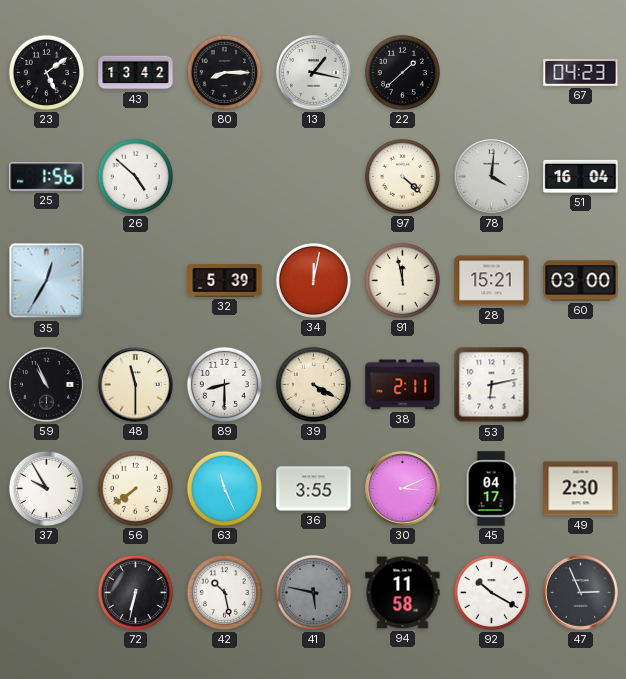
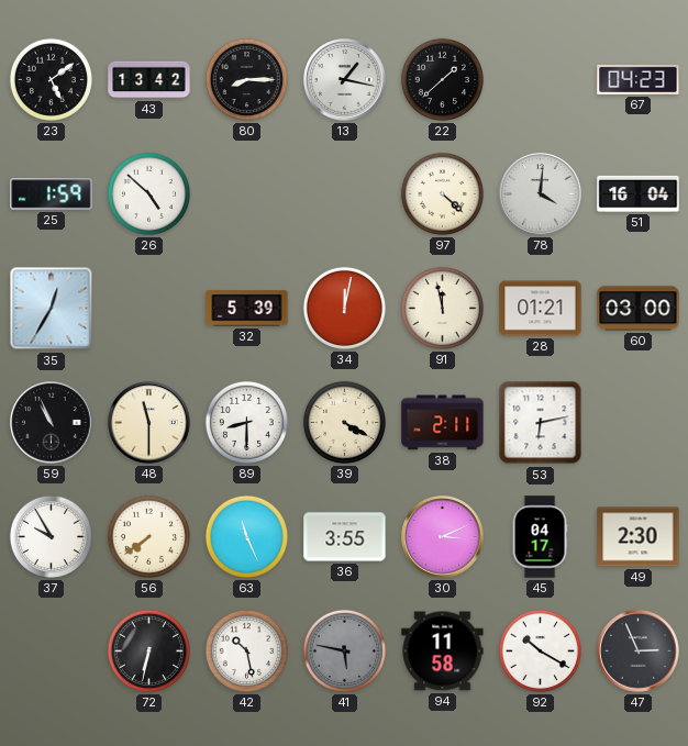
25: 1:56 -> 1:59 (52, 194)
28: 15:21 -> 01:21 (541, 309)
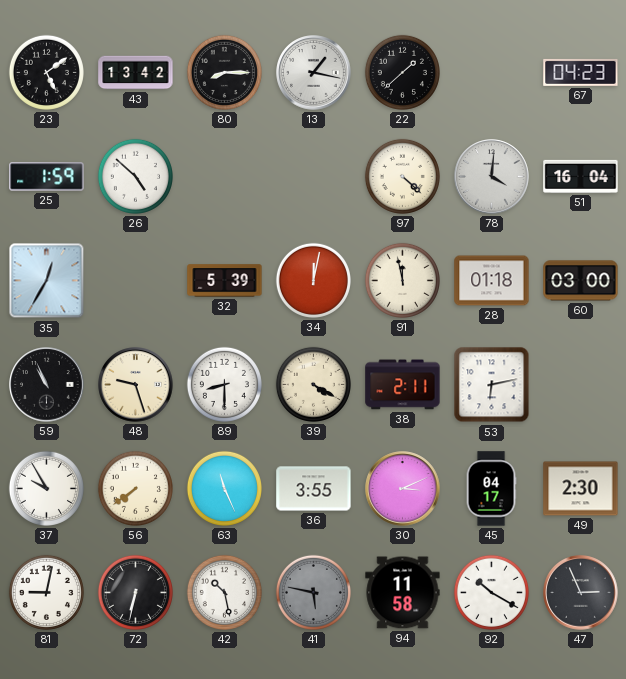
28: 01:21 -> 01:18 (492, 281)
48: 11:30 -> 9:27 (136, 385)
81: none -> 9:02 (46, 592)
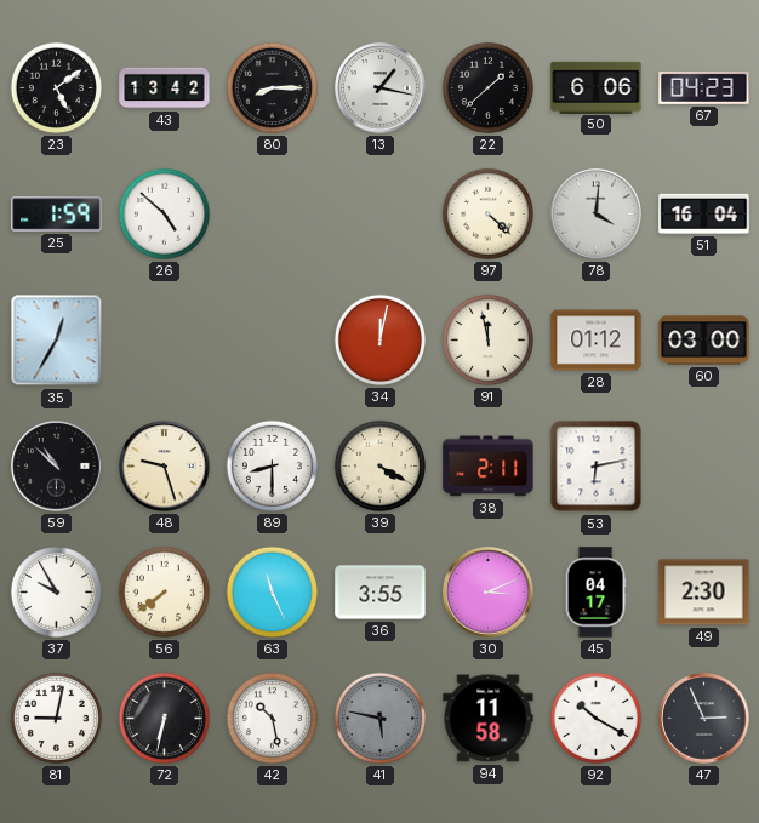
50: none -> 6:06 (597, 87)
32: 5:39 -> none (225, 281)
28: 01:18 -> 01:12 (597, 341)
59: 10:56 -> 10:52 (57, 467)
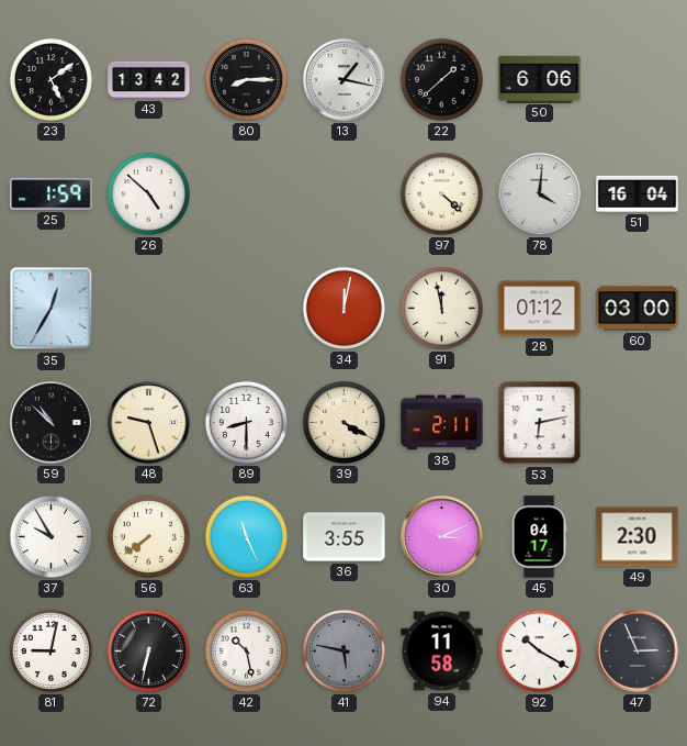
67: 04:23 -> none (704, 87)
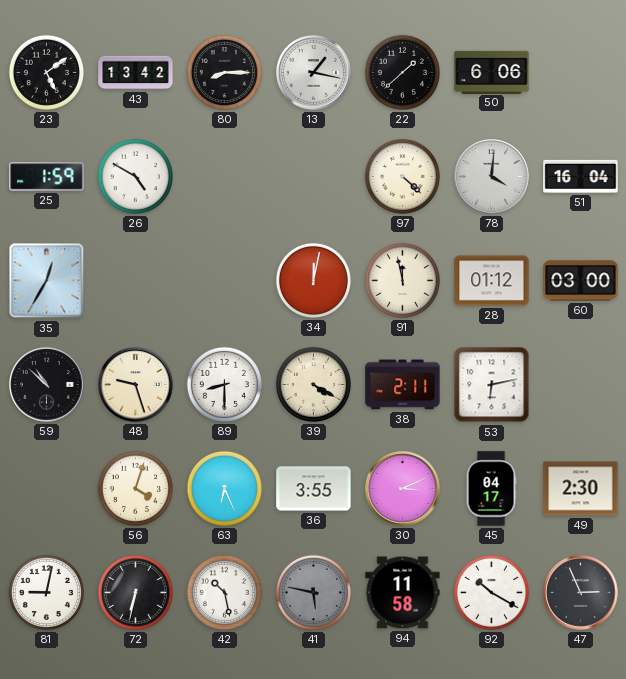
26: 4:52 -> 4:50 (135, 176)
37: 9:55 -> none (50, 536)
56: 7:39 -> 4:03 (135, 488)
63: 11:26 -> 6:26 (224, 488)
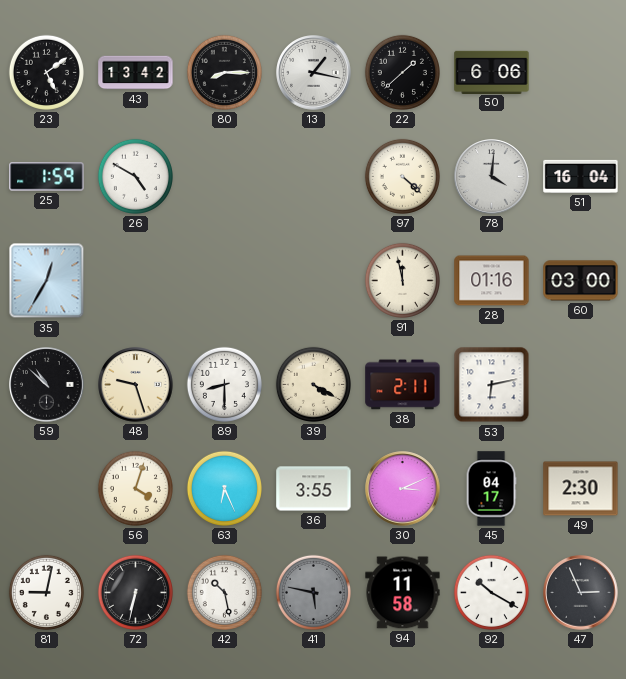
34: 12:02 -> none (313, 280)
28: 01:12 -> 01:16 (492, 281)
